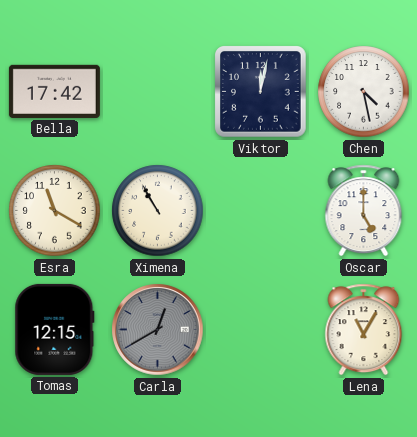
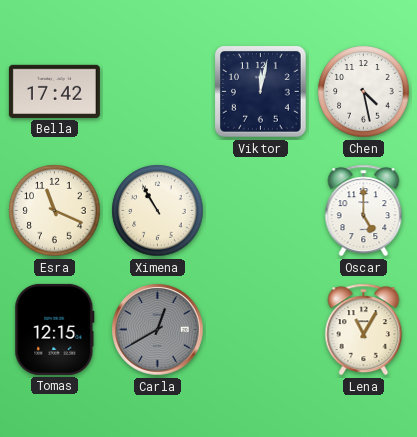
Esra: 11:20 -> 11:19 (55, 211)
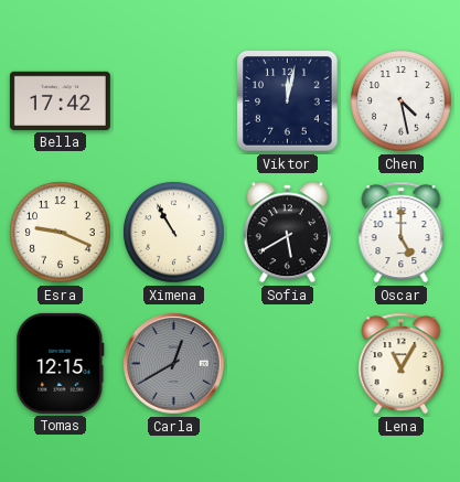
Esra: 11:19 -> 9:19 (61, 233)
Sofia: none -> 5:40 (287, 233)
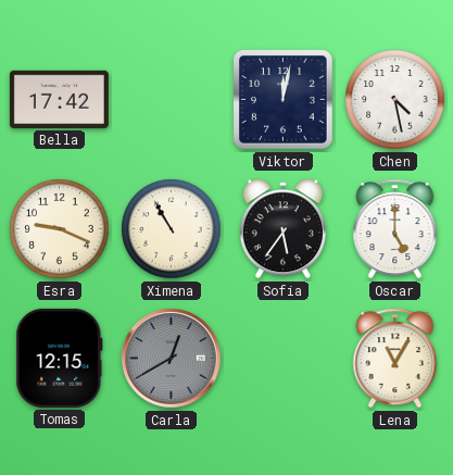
Sofia: 5:40 -> 5:36 (282, 229)
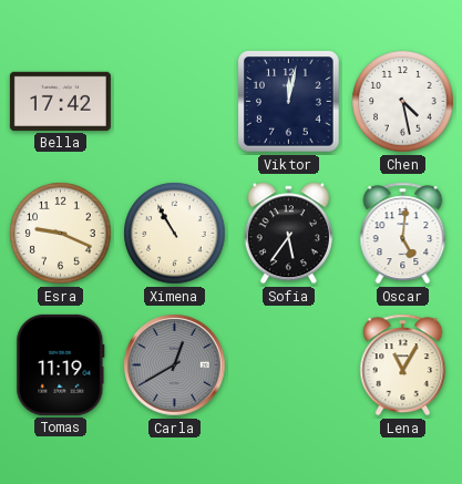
Oscar: 5:00 -> 5:01 (403, 234)
Tomas: 12:15 -> 11:19 (61, 364)
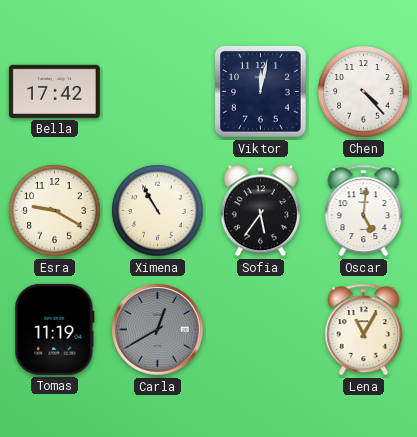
Chen: 4:28 -> 4:23 (364, 92)
Esra: 9:19 -> 9:20 (55, 211)
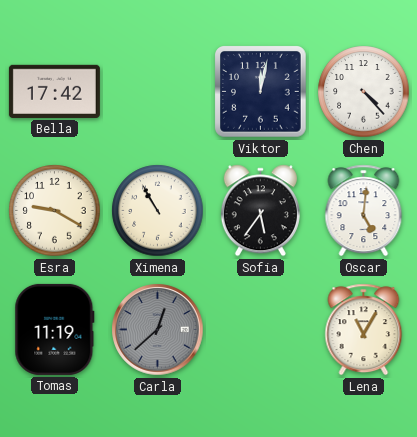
Carla: 12:40 -> 12:38 (158, 330)
